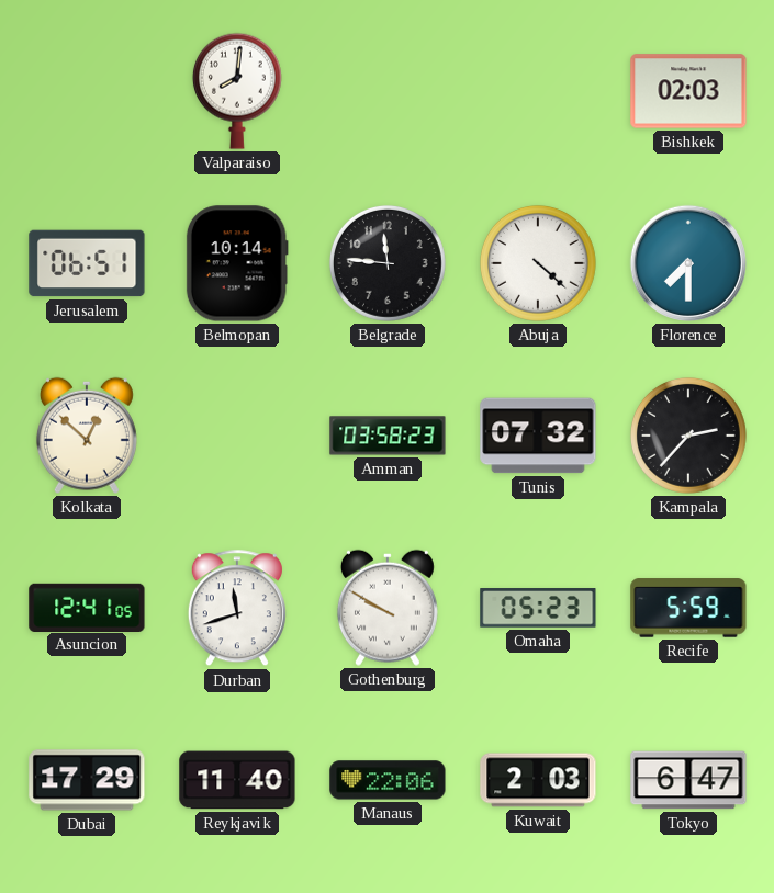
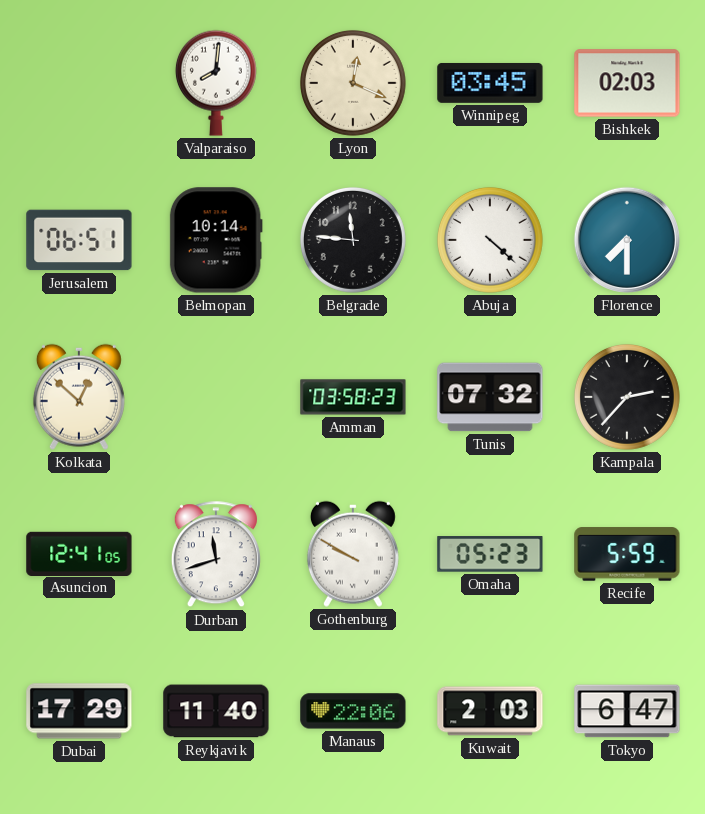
Lyon: none -> 12:19 (353, 83)
Winnipeg: none -> 03:45 (490, 83)
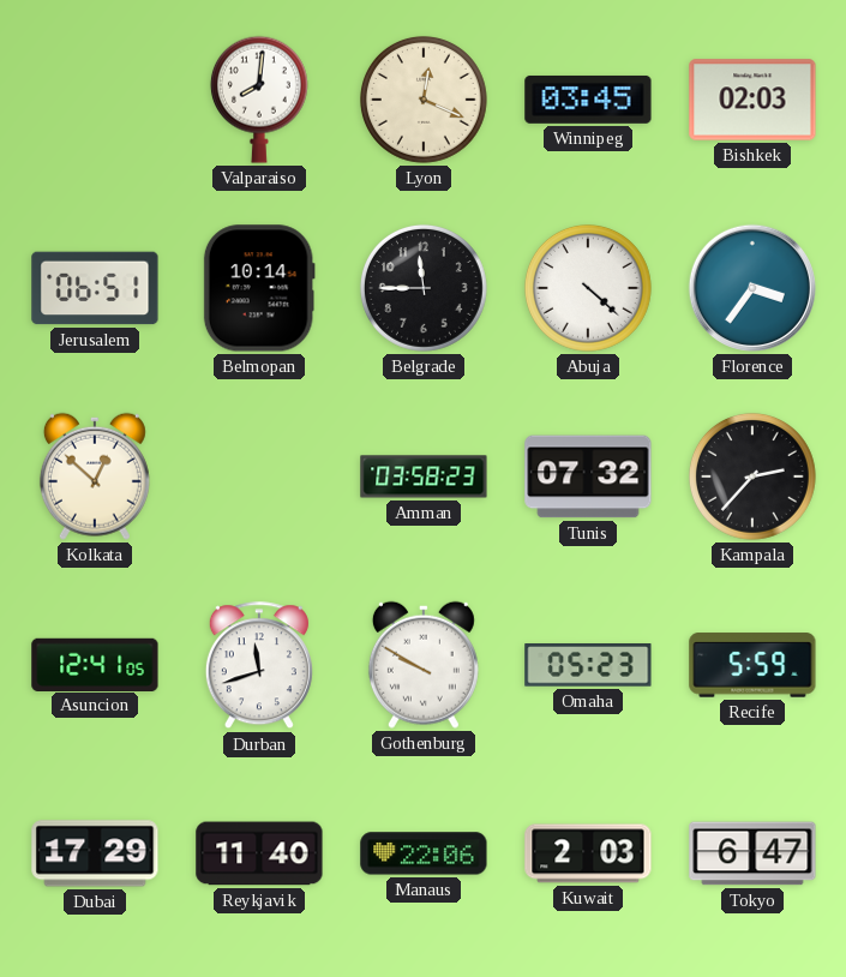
Belgrade: 11:46 -> 11:45 (424, 288)
Florence: 7:30 -> 3:36 (752, 288)
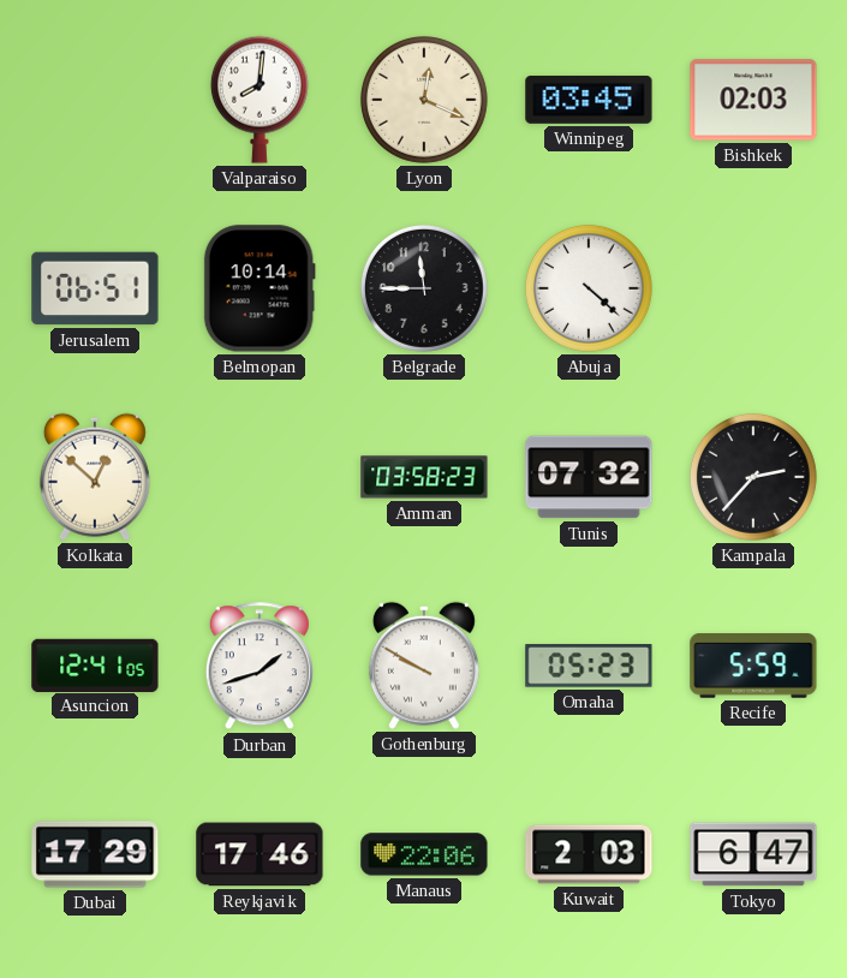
Florence: 3:36 -> none (752, 288)
Durban: 11:42 -> 1:42 (260, 667)
Reykjavik: 11:40 -> 17:46 (260, 854)
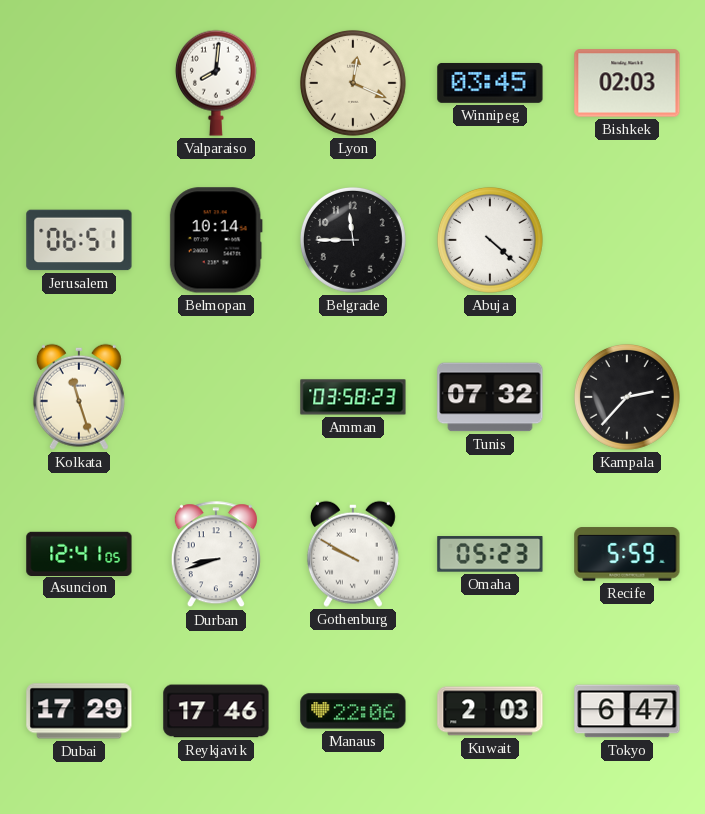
Kolkata: 12:52 -> 11:27 (79, 397)
Durban: 1:42 -> 8:42 (216, 555)
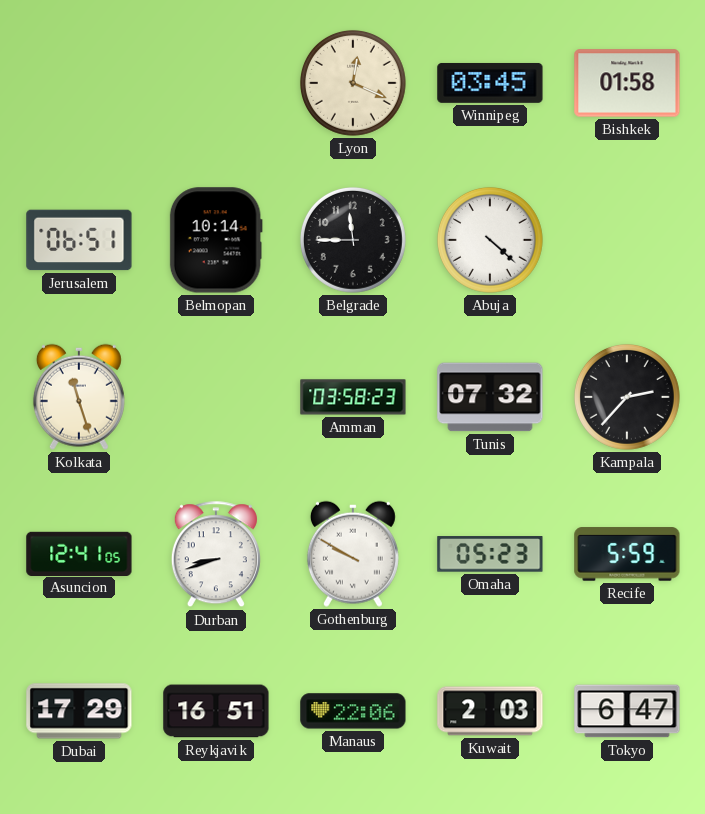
Valparaiso: 8:01 -> none (216, 83)
Bishkek: 02:03 -> 01:58 (627, 83)
Reykjavik: 17:46 -> 16:51 (216, 711)
